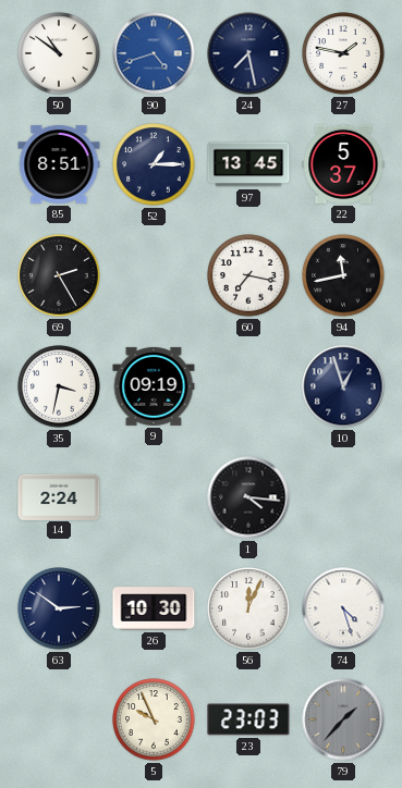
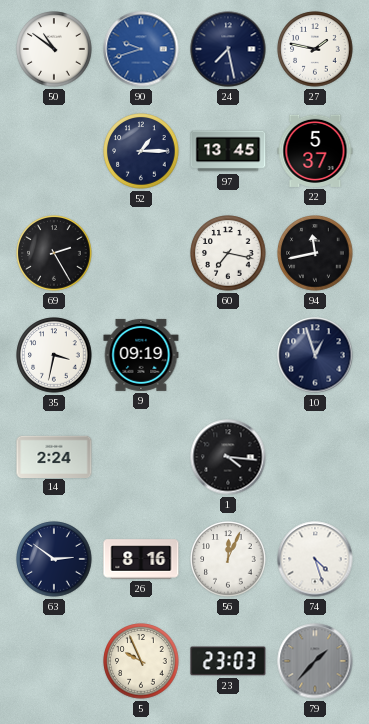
90: 4:42 -> 9:42 (141, 49)
85: 8:51 -> none (59, 164)
26: 10:30 -> 8:16 (141, 559)
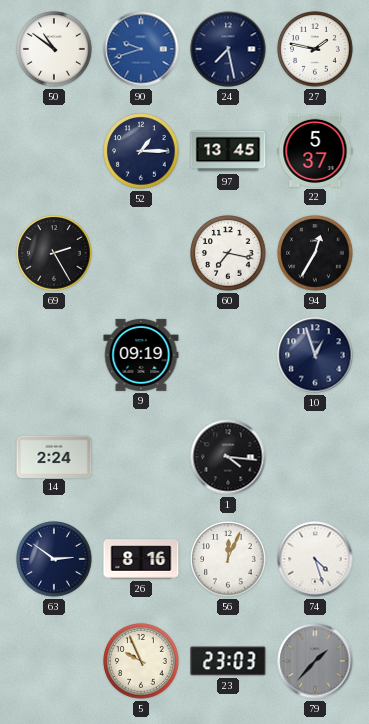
94: 11:43 -> 12:35 (315, 253)
35: 3:32 -> none (54, 355)
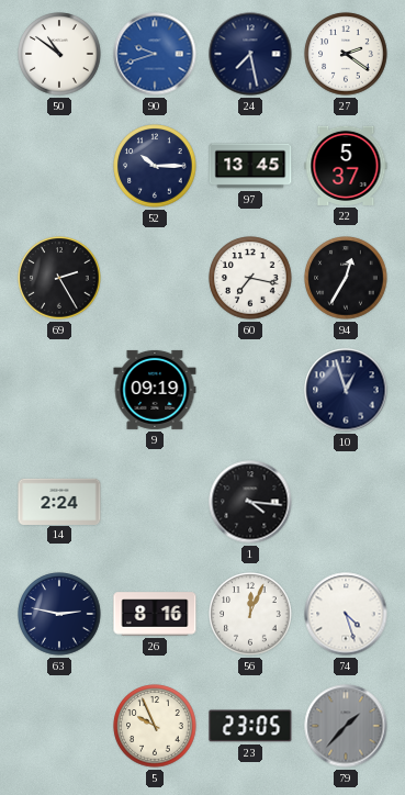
27: 1:47 -> 2:21 (346, 54)
52: 1:15 -> 10:15 (155, 166)
63: 2:51 -> 2:47 (59, 614)
23: 23:03 -> 23:05 (250, 726)
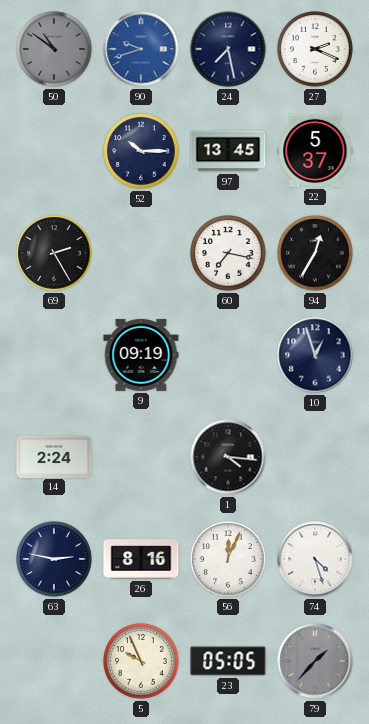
50 dial: white -> grey (54, 49)
27: 2:21 -> 2:19 (315, 49)
23: 23:05 -> 05:05 (228, 661)
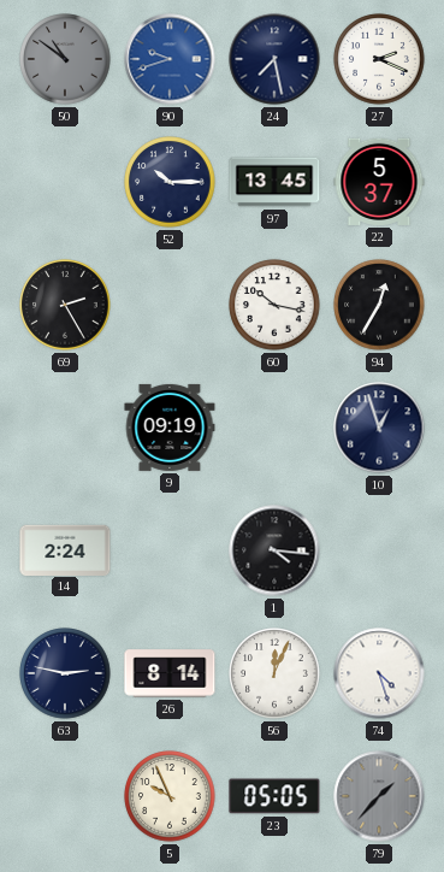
60: 7:17 -> 10:17 (274, 305)
26: 8:16 -> 8:14 (170, 673)
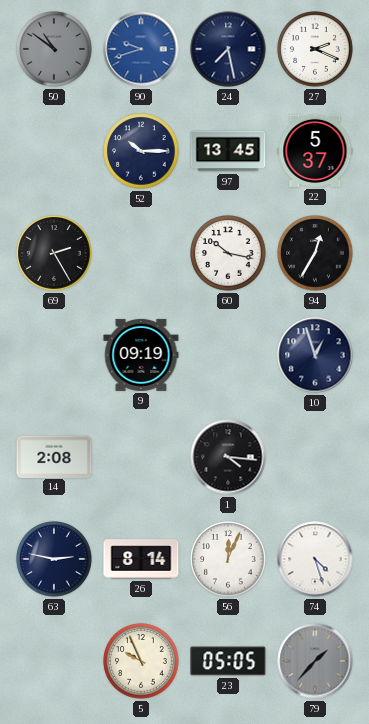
14: 2:24 -> 2:08 (54, 456)
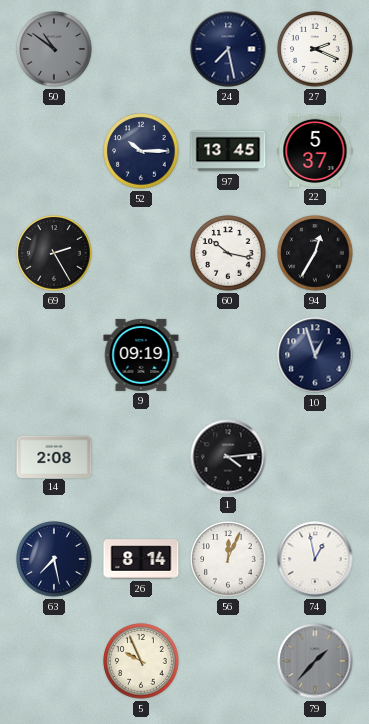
90: 9:42 -> none (141, 49)
1: 4:16 -> 4:14 (228, 457)
63: 2:47 -> 7:28 (54, 559)
74: 4:27 -> 12:58 (315, 559)
23: 05:05 -> none (228, 661)
